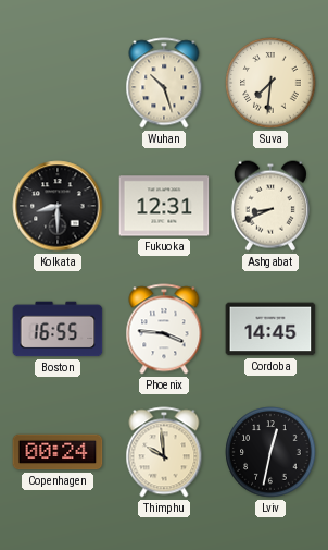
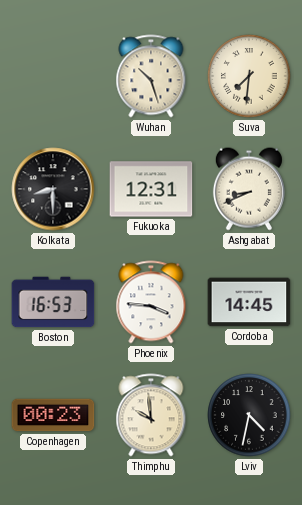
Boston: 16:55 -> 16:53 (53, 302)
Copenhagen: 00:24 -> 00:23 (53, 415)
Lviv: 12:32 -> 4:32 (249, 415)
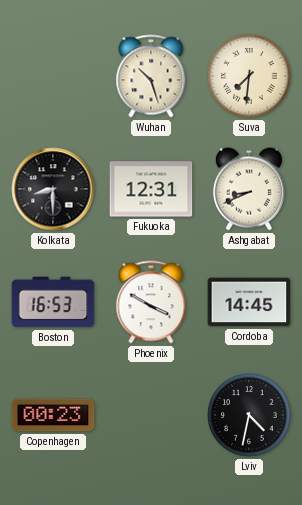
Phoenix: 3:46 -> 3:50 (151, 302)
Thimphu: 9:59 -> none (151, 415)
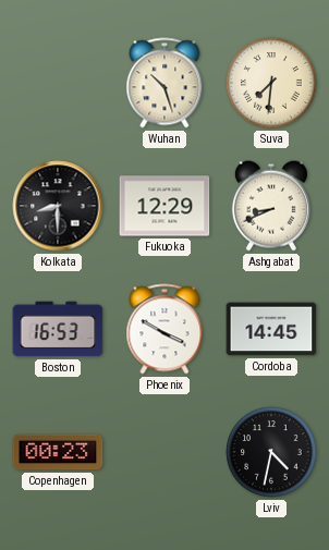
Fukuoka: 12:31 -> 12:29 (164, 206)
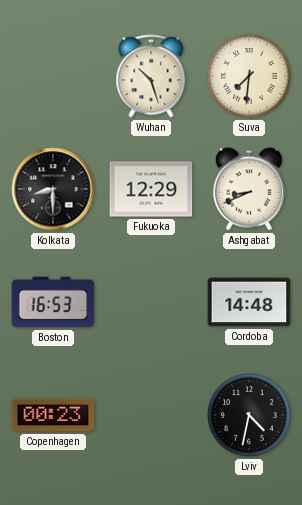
Phoenix: 3:50 -> none (164, 329)
Cordoba: 14:45 -> 14:48 (249, 302)
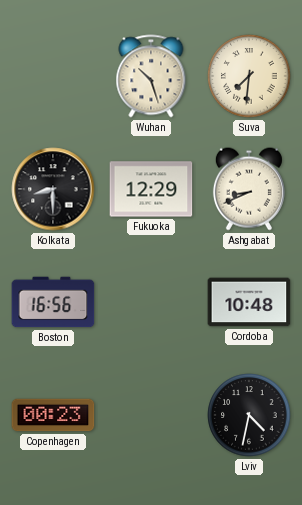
Boston: 16:53 -> 16:56 (53, 302)
Cordoba: 14:48 -> 10:48 (249, 302)
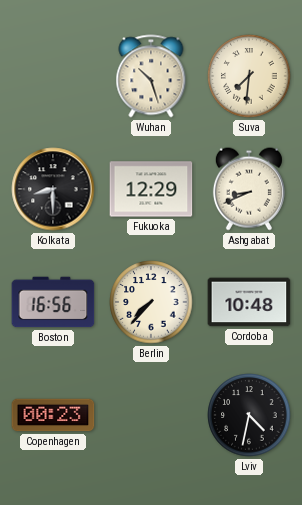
Berlin: none -> 7:37 (151, 302)
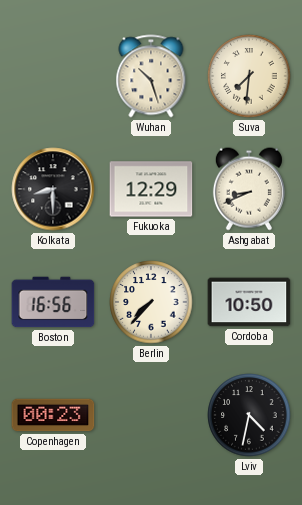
Cordoba: 10:48 -> 10:50 (249, 302)
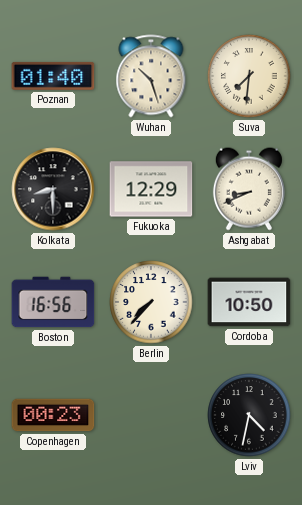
Poznan: none -> 01:40 (53, 76)
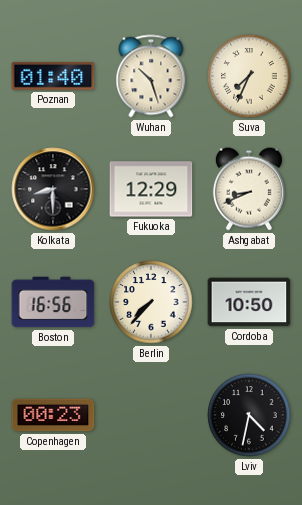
Suva: 7:31 -> 7:34 (249, 76)
